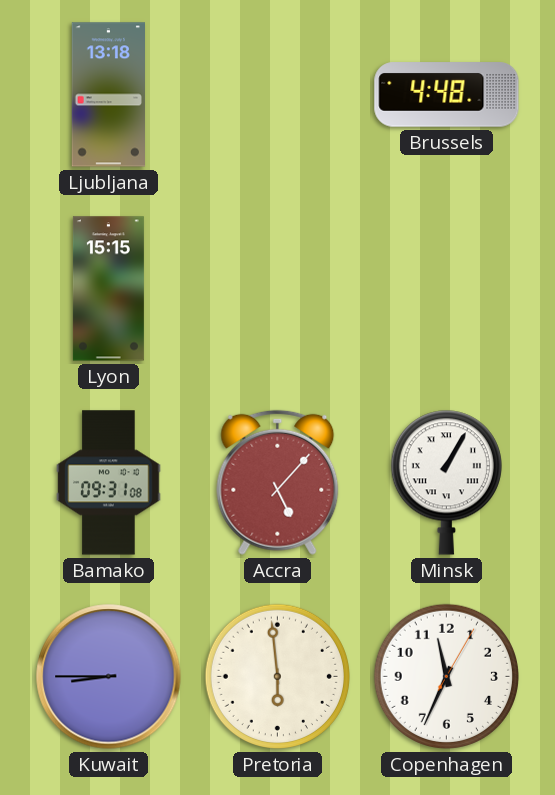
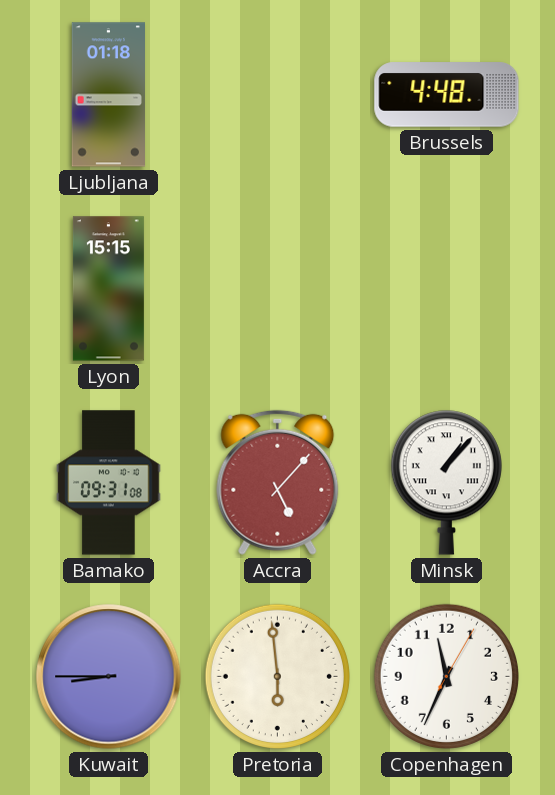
Ljubljana: 13:18 -> 01:18 (108, 95)
Minsk: 1:05 -> 1:07 (446, 482)
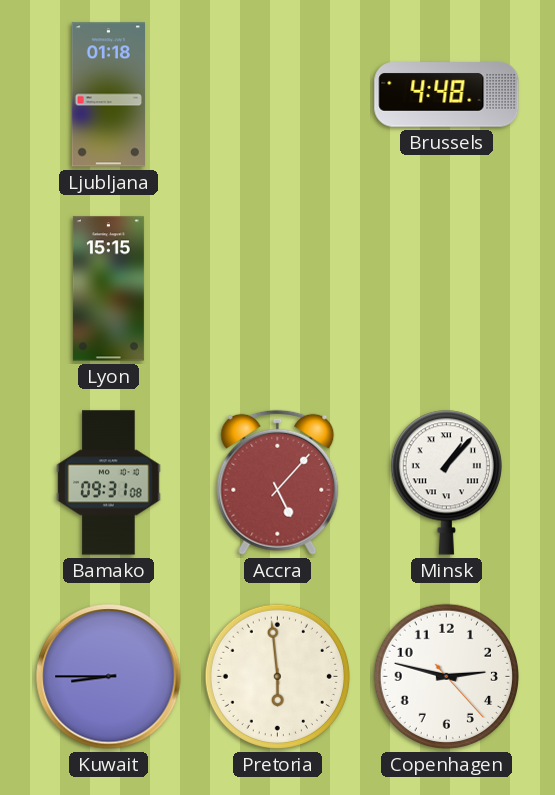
Copenhagen: 11:34 -> 2:47 (446, 676)
